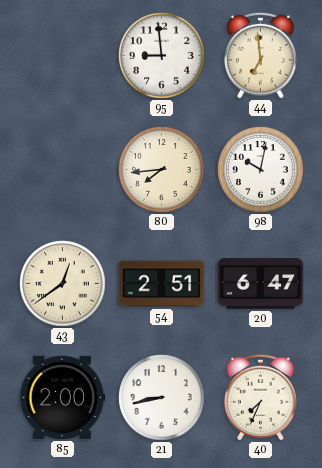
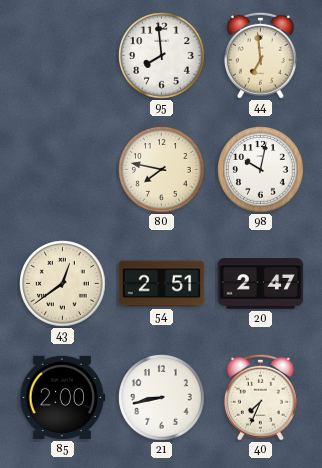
95: 8:59 -> 7:59 (162, 56)
80: 7:44 -> 7:47 (162, 170)
20: 6:47 -> 2:47 (261, 284)
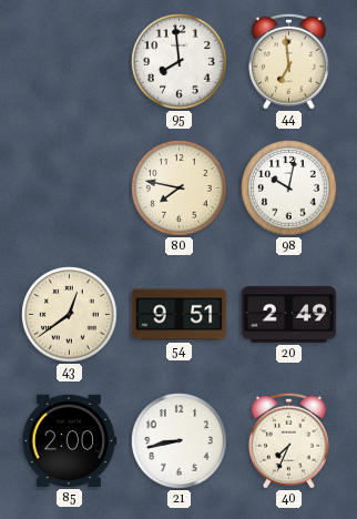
54: 2:51 -> 9:51 (180, 315)
20: 2:47 -> 2:49 (289, 315)
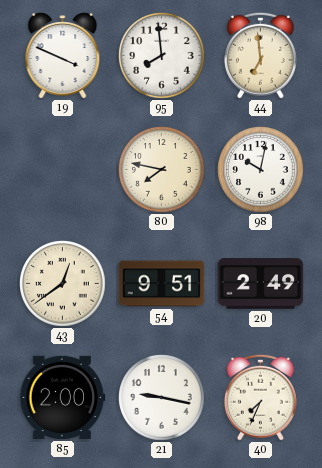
19: none -> 3:49 (63, 56)
21: 8:43 -> 9:17 (162, 398)
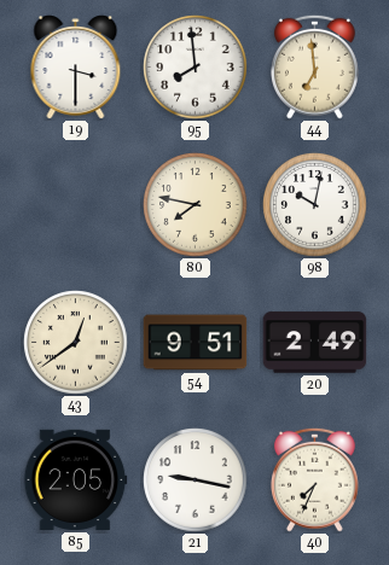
19: 3:49 -> 3:30 (76, 68)
85: 2:00 -> 2:05 (76, 479)
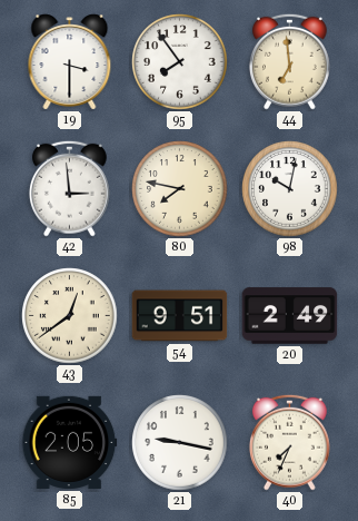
95: 7:59 -> 7:54 (180, 62)
42: none -> 2:59 (69, 188)
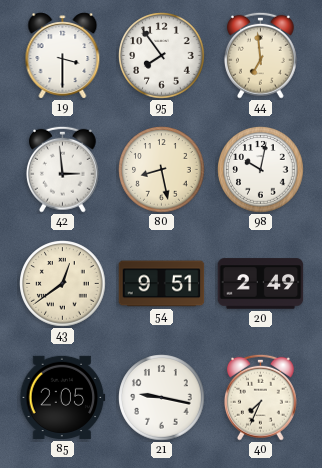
80: 7:47 -> 8:28 (162, 170)
